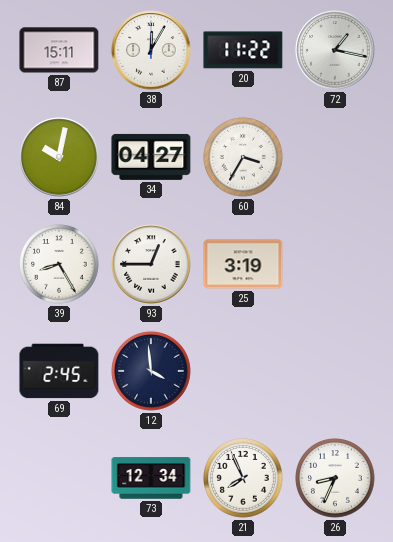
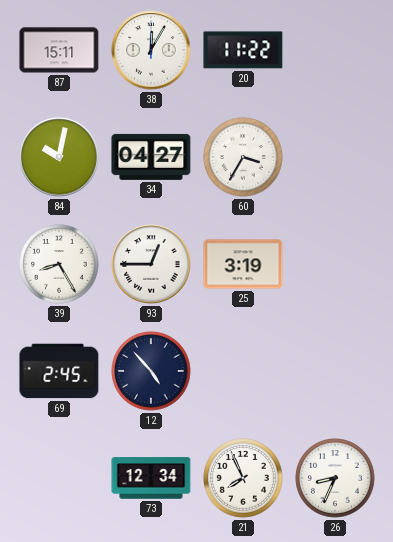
72: 1:17 -> none (335, 50)
12: 3:59 -> 4:53 (151, 371)
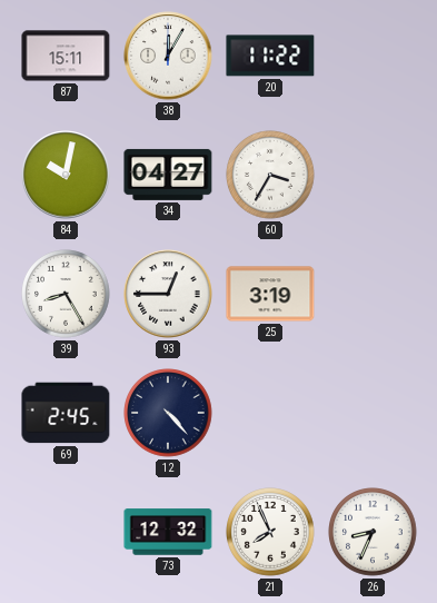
12: 4:53 -> 4:23 (168, 413)
73: 12:34 -> 12:32 (168, 532)
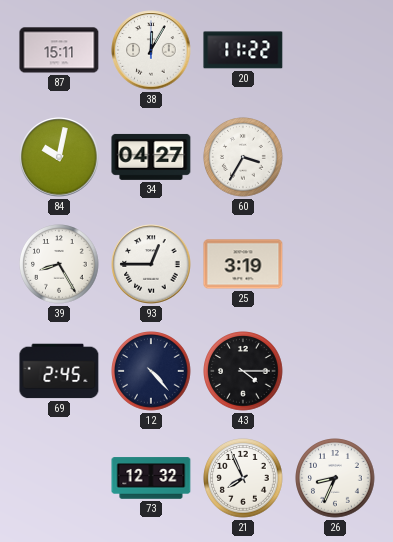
43: none -> 4:15 (243, 371)
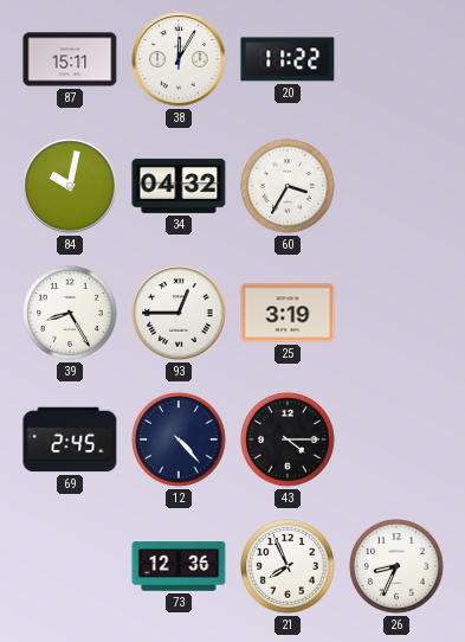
34: 04:27 -> 04:32 (179, 186)
73: 12:32 -> 12:36 (179, 566)
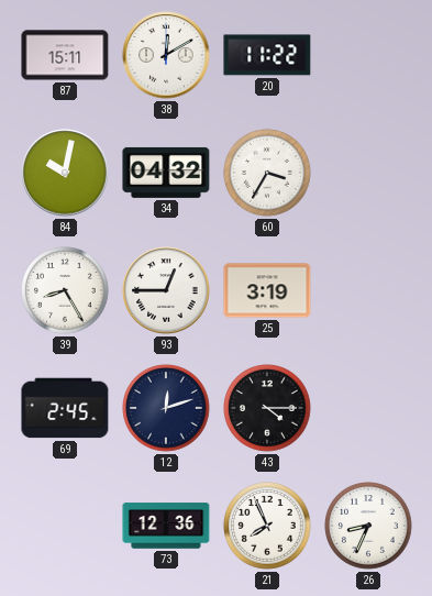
38: 12:05 -> 12:10 (166, 55)
12: 4:23 -> 12:12 (166, 408)
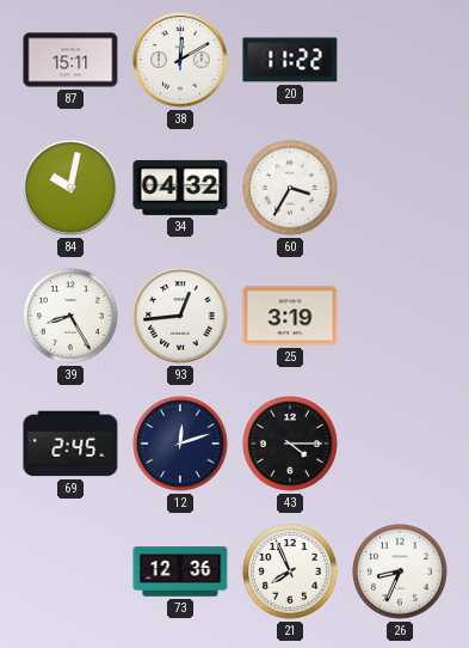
93: 12:45 -> 12:44 (180, 316)
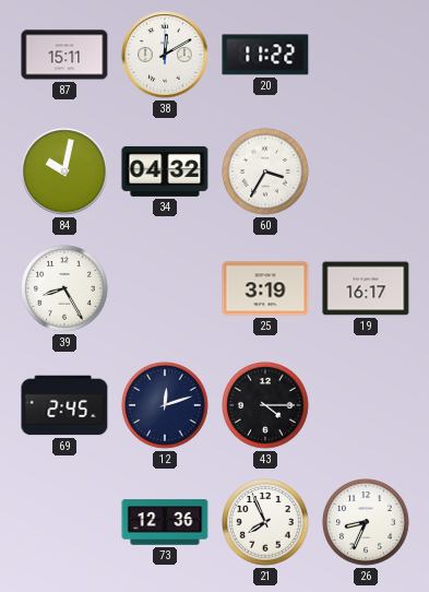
93: 12:44 -> none (180, 316)
19: none -> 16:17 (366, 288)
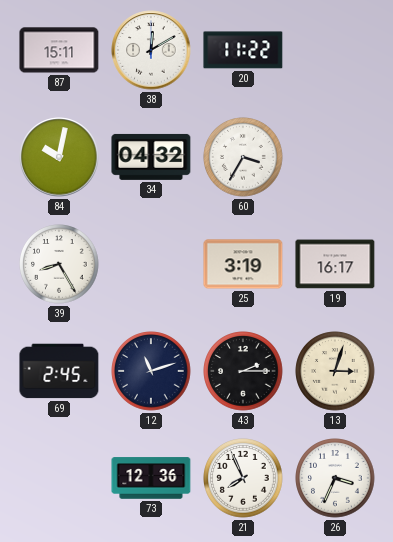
12: 12:12 -> 11:12 (151, 371)
43: 4:15 -> 2:15 (243, 371)
13: none -> 3:03 (335, 371)
26: 8:34 -> 3:34 (335, 478)
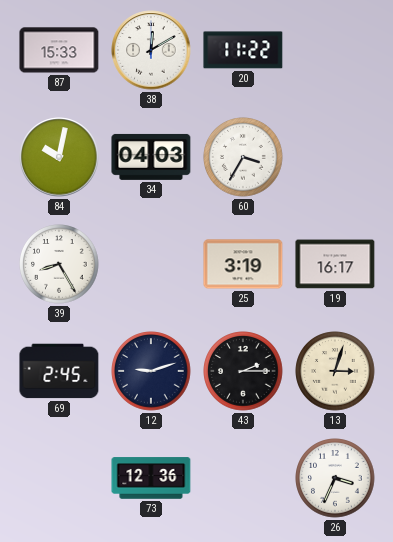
87: 15:11 -> 15:33 (59, 50)
34: 04:32 -> 04:03 (151, 157)
12: 11:12 -> 9:12 (151, 371)
21: 7:56 -> none (243, 478)
